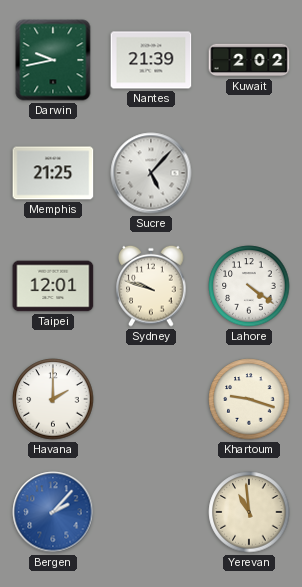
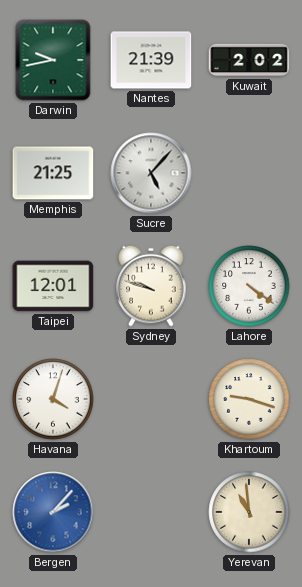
Havana: 2:00 -> 4:03 (53, 399)
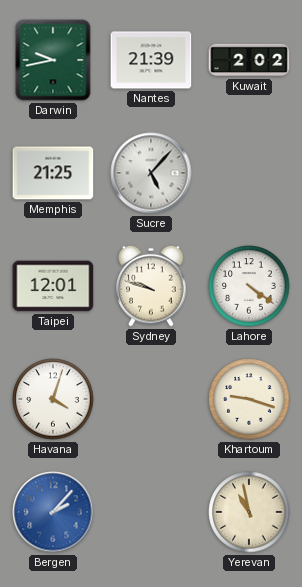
Yerevan: 10:59 -> 10:58 (249, 512)
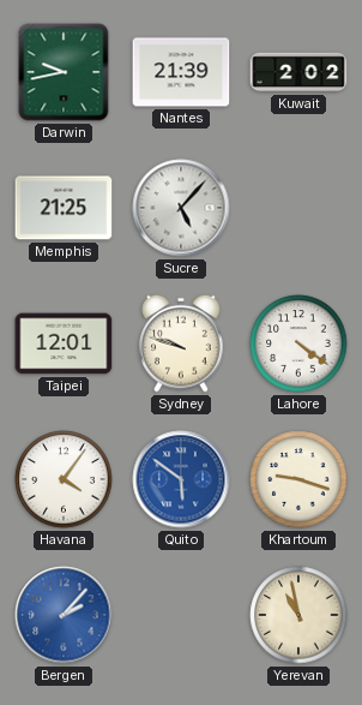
Havana: 4:03 -> 4:06 (64, 479)
Quito: none -> 5:51 (181, 479)
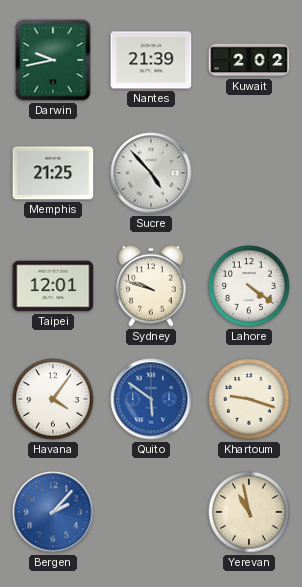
Sucre: 5:07 -> 4:53 (151, 173)
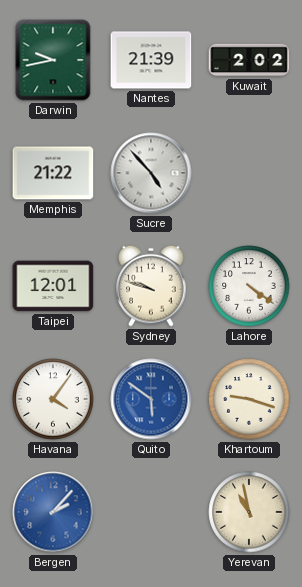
Memphis: 21:25 -> 21:22 (53, 173)
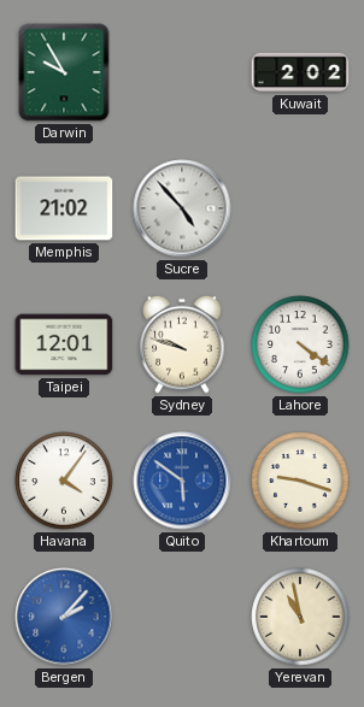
Darwin: 9:43 -> 9:55 (64, 72)
Nantes: 21:39 -> none (151, 60)
Memphis: 21:22 -> 21:02 (64, 208)
